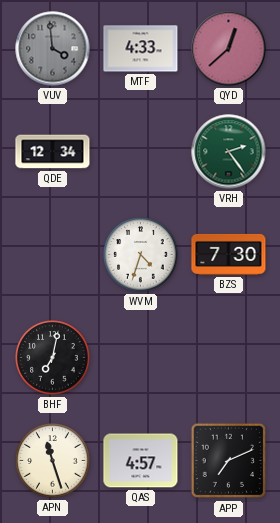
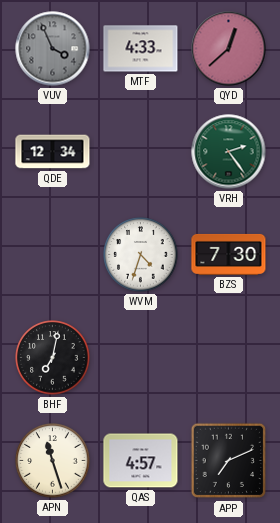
VUV: 3:59 -> 3:56 (53, 49)
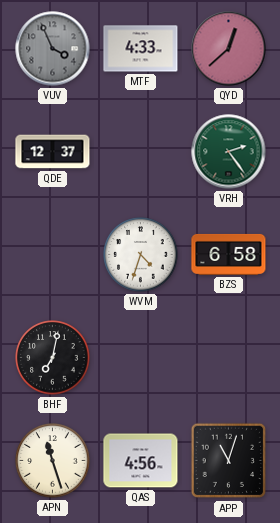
QDE: 12:34 -> 12:37 (53, 152)
BZS: 7:30 -> 6:58 (229, 254)
QAS: 4:57 -> 4:56 (141, 461)
APP: 7:11 -> 11:03 (229, 461)
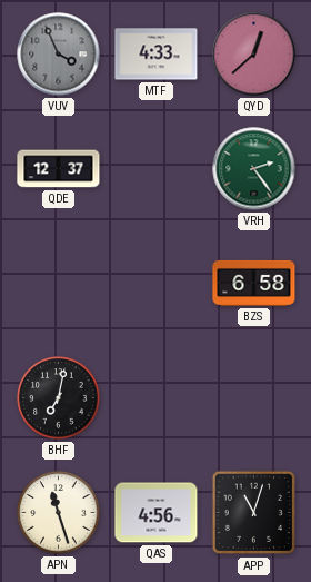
WVM: 4:33 -> none (141, 255)
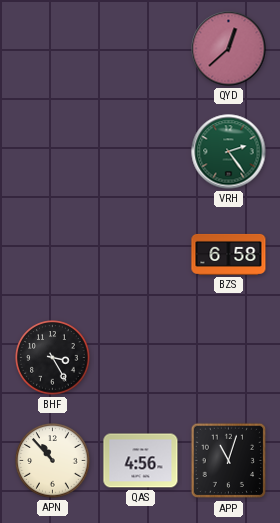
VUV: 3:56 -> none (59, 55)
MTF: 4:33 -> none (157, 55)
QDE: 12:37 -> none (59, 169)
BHF: 7:02 -> 3:25 (53, 358)
APN: 11:27 -> 10:53 (53, 461)
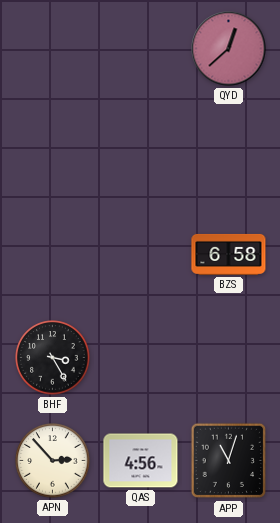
VRH: 2:24 -> none (229, 152)
APN: 10:53 -> 2:53 (53, 461)
